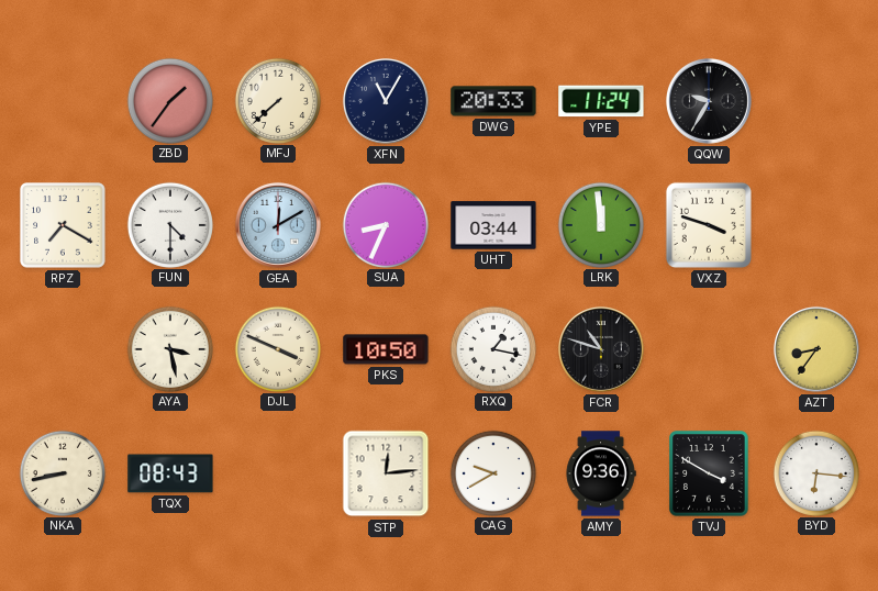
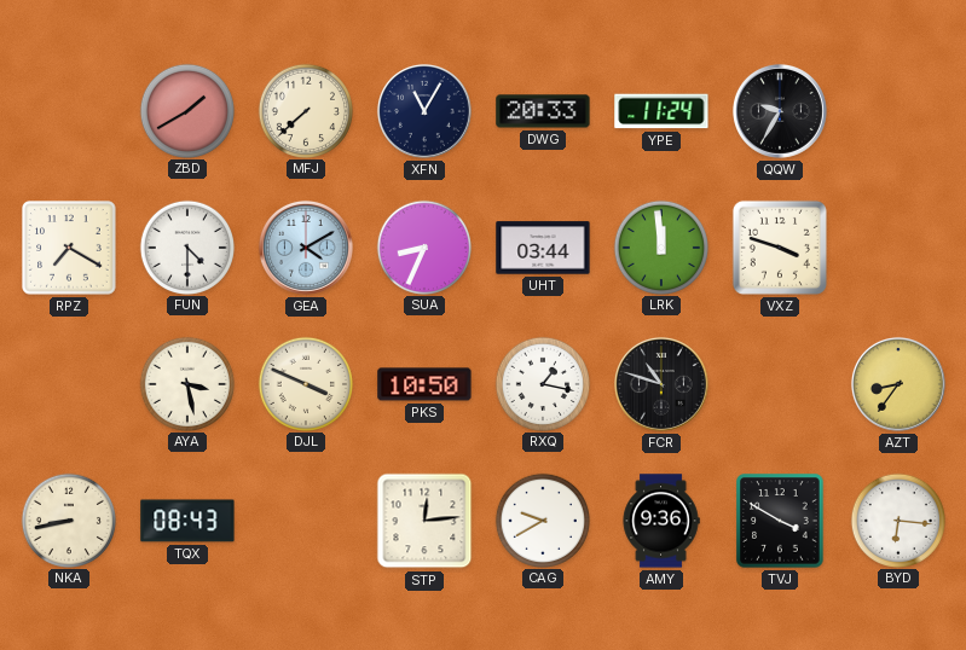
ZBD: 1:36 -> 1:40 (186, 110)
GEA: 12:10 -> 4:10 (306, 248)
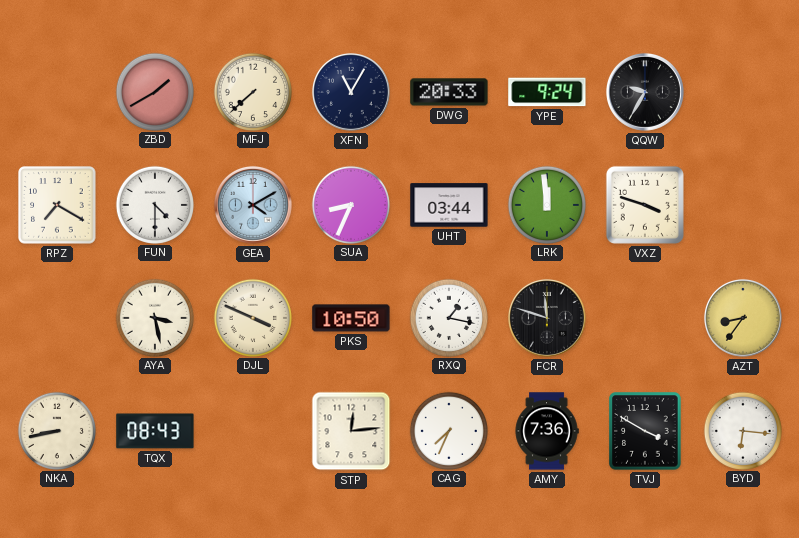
YPE: 11:24 -> 9:24 (547, 92)
FCR: 10:48 -> 11:48 (547, 318)
CAG: 9:40 -> 7:34 (448, 430)
AMY: 9:36 -> 7:36 (547, 431)
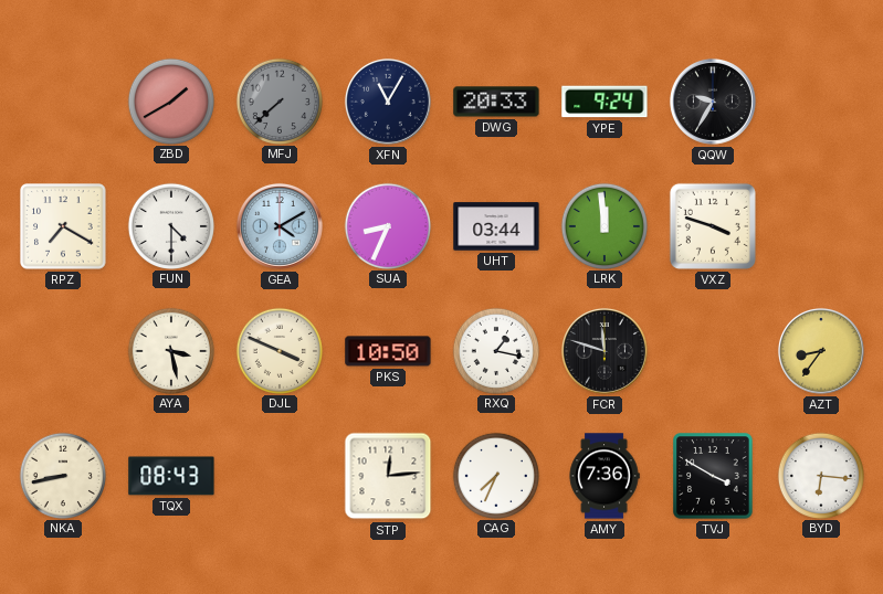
MFJ dial: cream -> grey (278, 100)
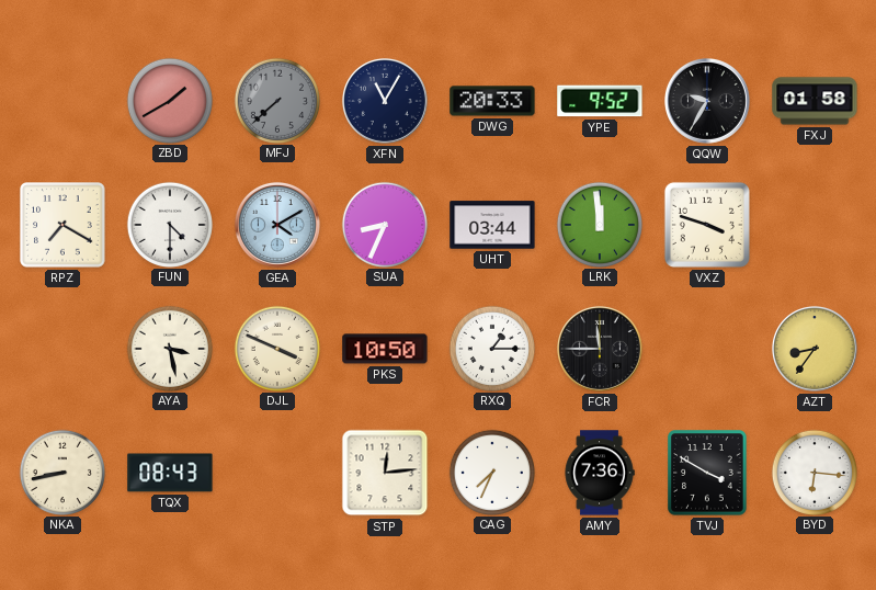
YPE: 9:24 -> 9:52 (600, 101)
FXJ: none -> 01:58 (815, 101)
RXQ: 1:17 -> 1:15 (491, 348)
FCR: 11:48 -> 11:45 (600, 349)
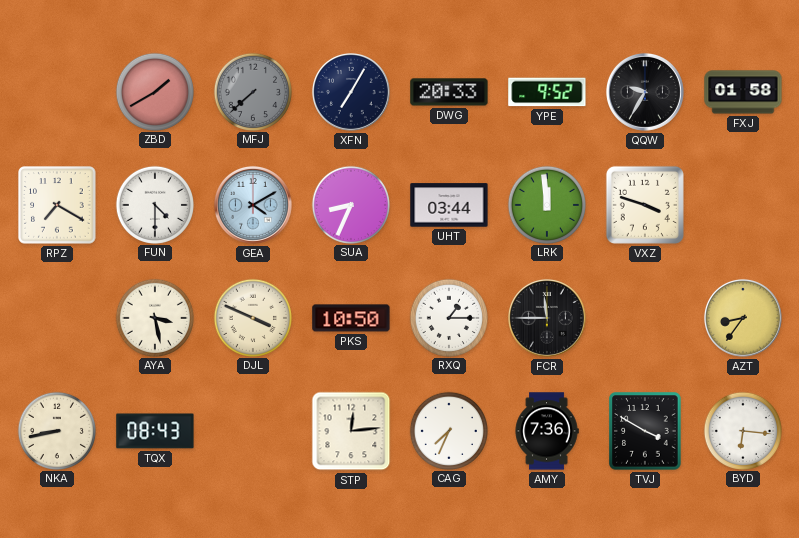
XFN: 11:05 -> 7:05 (351, 92)
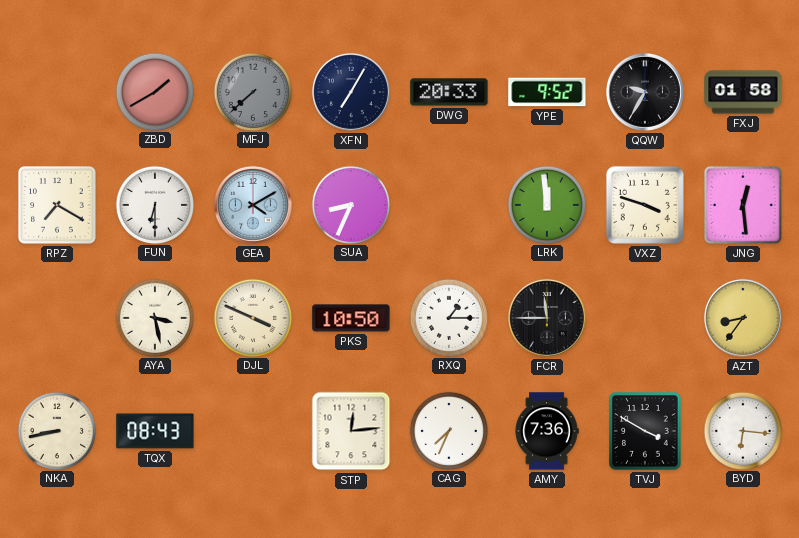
FUN: 4:30 -> 6:30 (154, 204)
UHT: 03:44 -> none (449, 205)
JNG: none -> 12:29 (743, 205)
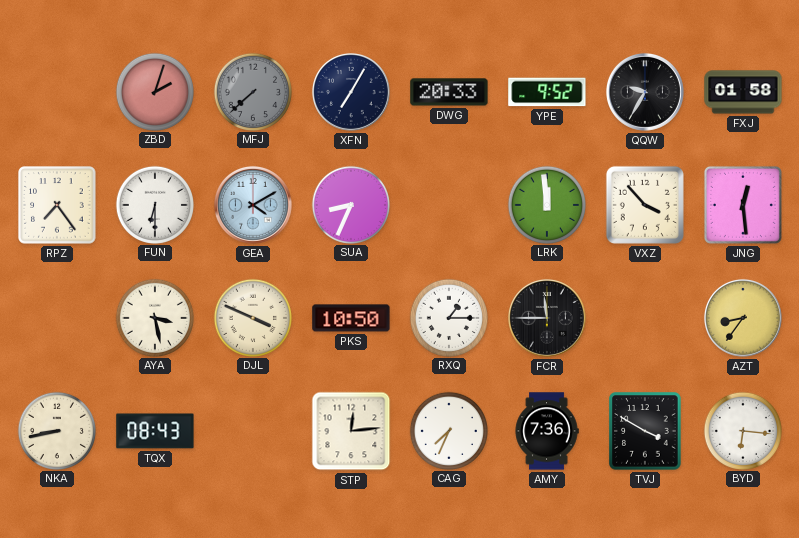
ZBD: 1:40 -> 2:03 (154, 91)
RPZ: 7:20 -> 7:24 (57, 205)
VXZ: 3:48 -> 3:53 (645, 205)
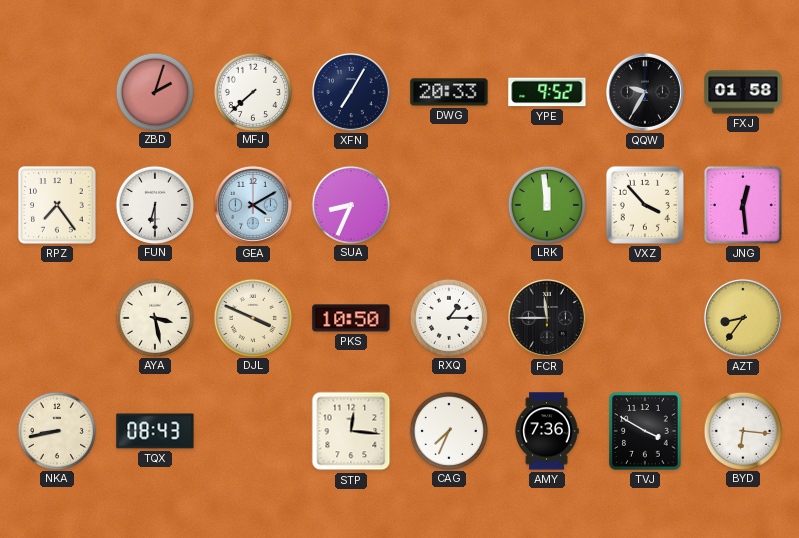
MFJ dial: grey -> white (252, 91)
STP: 12:14 -> 12:16 (351, 431)
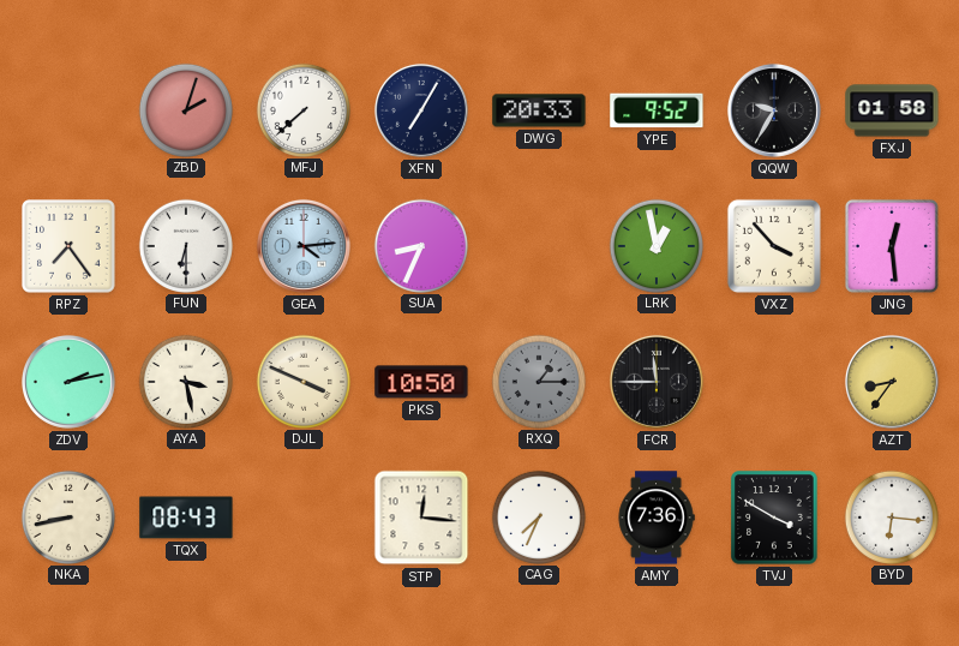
GEA: 4:10 -> 4:14 (304, 246)
LRK: 11:59 -> 12:58 (655, 245)
ZDV: none -> 2:13 (68, 382)
RXQ dial: white -> grey (538, 381)
